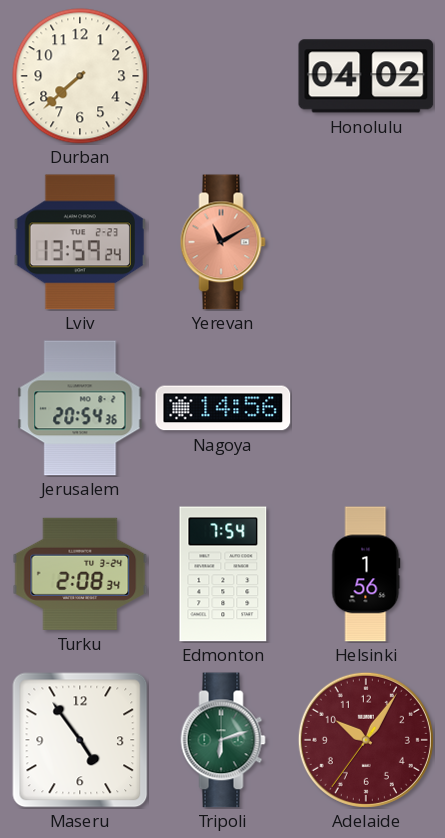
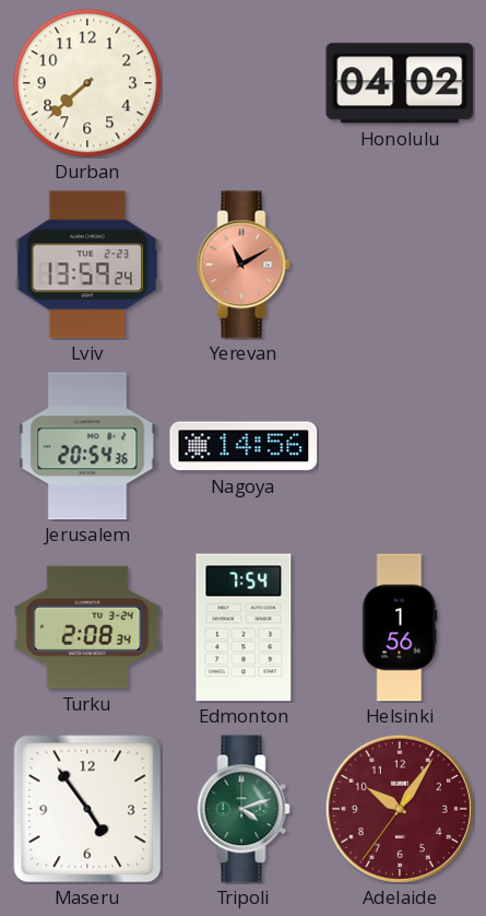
Tripoli: 6:12 -> 4:12 (244, 809)
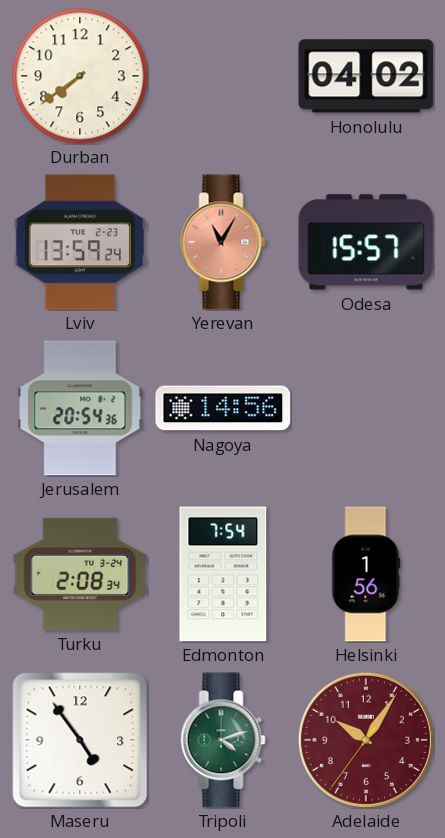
Durban: 7:38 -> 7:39 (80, 76)
Yerevan: 11:10 -> 11:05 (223, 242)
Odesa: none -> 15:57 (366, 242)
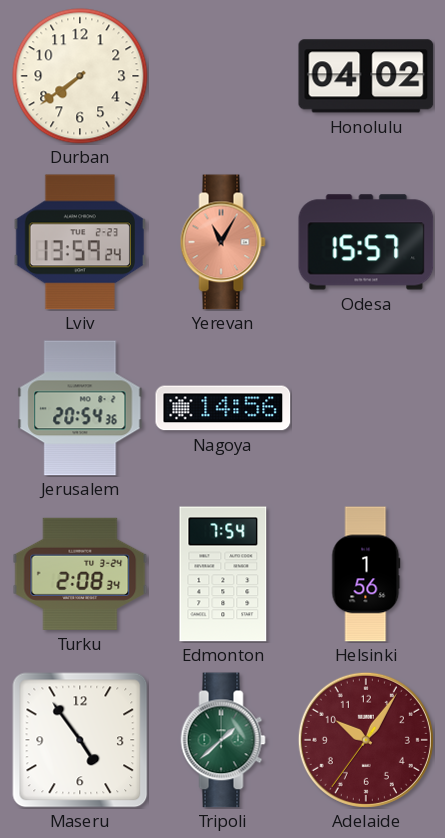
Tripoli: 4:12 -> 1:38 (223, 740)
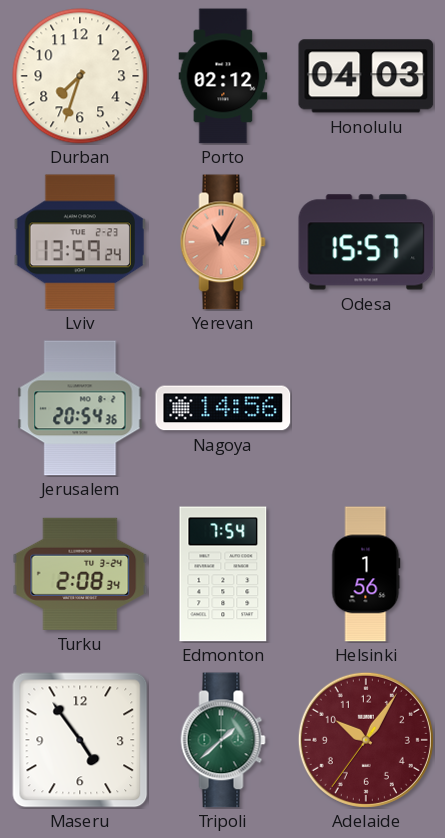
Durban: 7:39 -> 7:33 (80, 76)
Porto: none -> 02:12 (223, 76)
Honolulu: 04:02 -> 04:03 (366, 76)
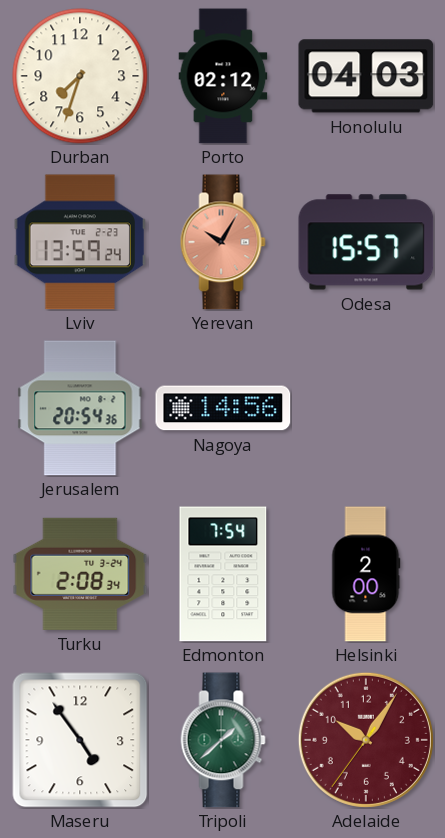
Yerevan: 11:05 -> 10:05 (223, 242)
Helsinki: 1:56 -> 2:00 (366, 574)
